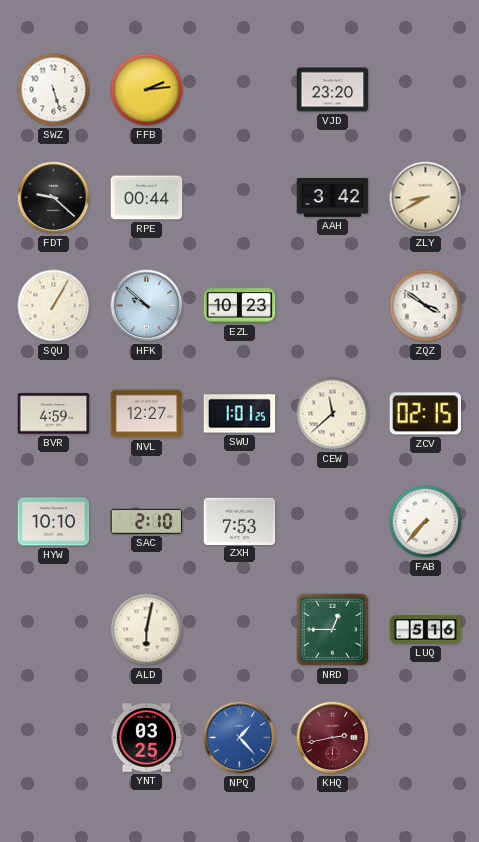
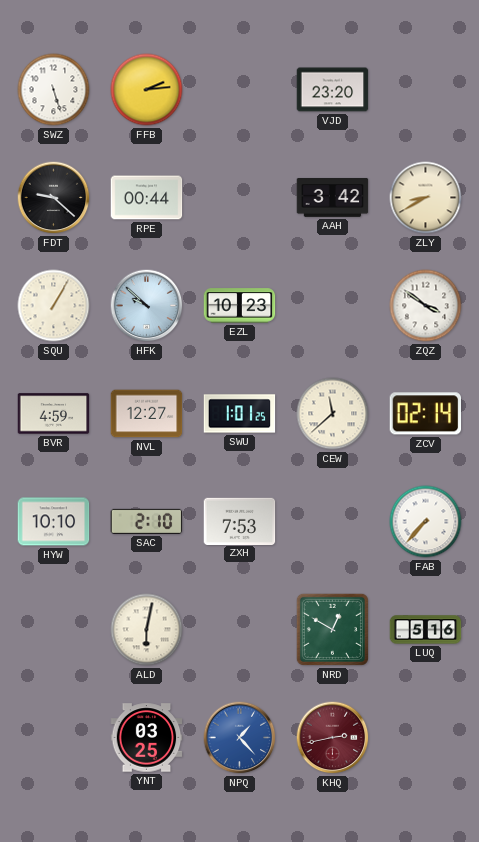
ZCV: 02:15 -> 02:14 (426, 414)
NRD: 12:45 -> 12:50 (332, 629)
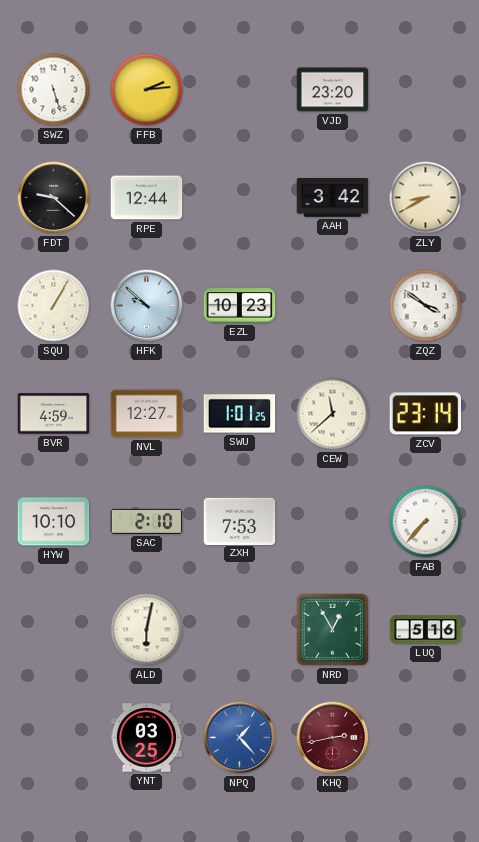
RPE: 00:44 -> 12:44 (147, 198)
ZCV: 02:14 -> 23:14 (426, 414)
NRD: 12:50 -> 12:55 (332, 629)
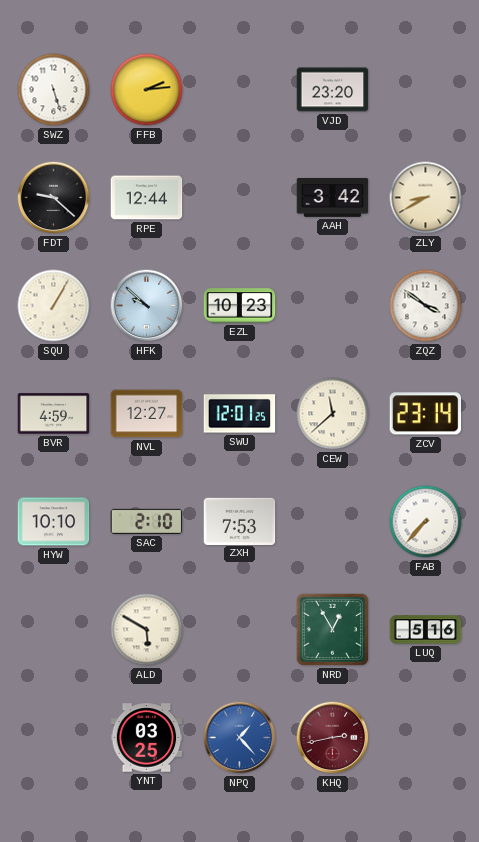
SWU: 1:01 -> 12:01 (240, 414)
ALD: 6:02 -> 5:50 (147, 630)
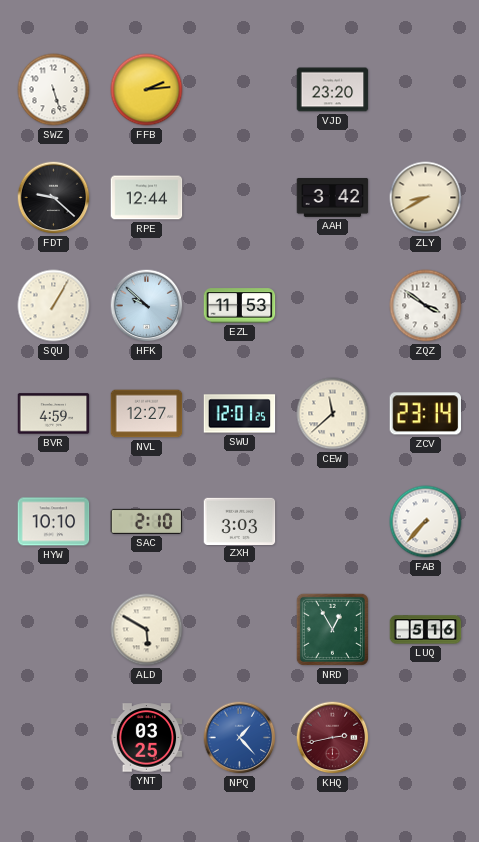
EZL: 10:23 -> 11:53 (240, 306)
ZXH: 7:53 -> 3:03 (240, 521)
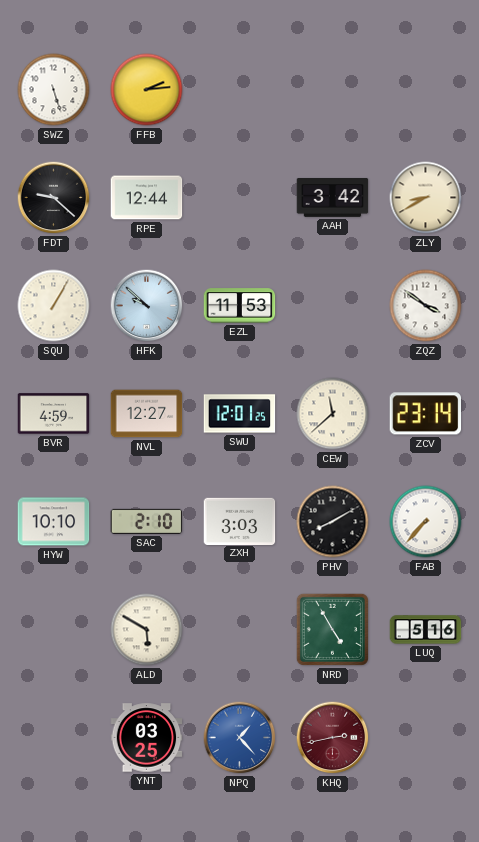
VJD: 23:20 -> none (333, 90)
PHV: none -> 8:10 (333, 522)
NRD: 12:55 -> 4:55 (332, 629)
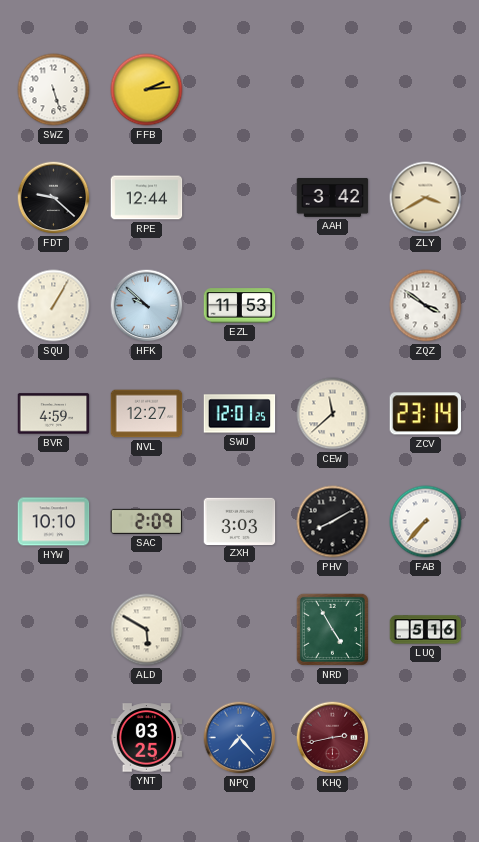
ZLY: 8:40 -> 3:40 (426, 198)
SAC: 2:10 -> 2:09 (147, 521)
NPQ: 1:23 -> 7:23 (240, 738)
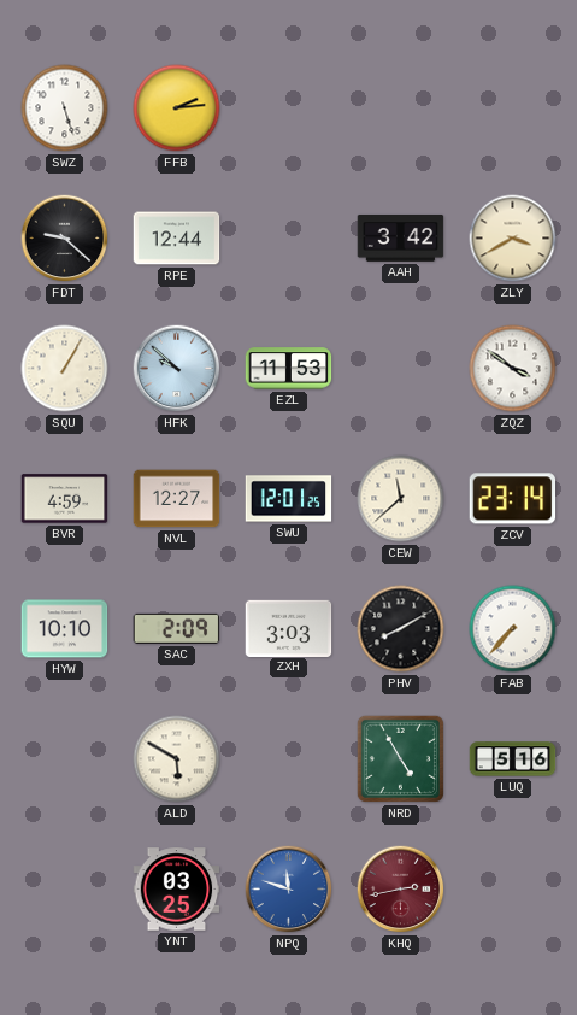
NPQ: 7:23 -> 11:48 (289, 890)
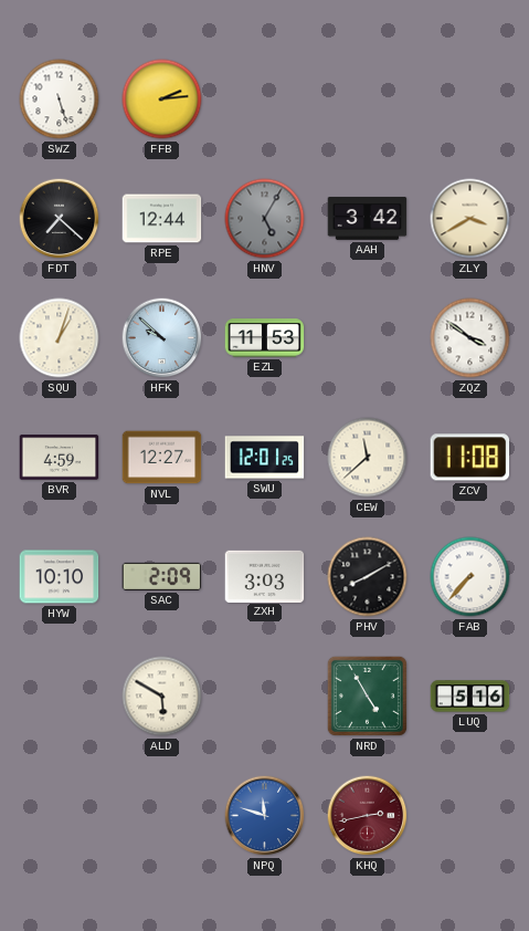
FDT: 9:22 -> 7:22 (60, 219)
HNV: none -> 5:05 (265, 219)
SQU: 1:05 -> 1:03 (60, 338)
ZCV: 23:14 -> 11:08 (470, 458)
YNT: 03:25 -> none (177, 890)
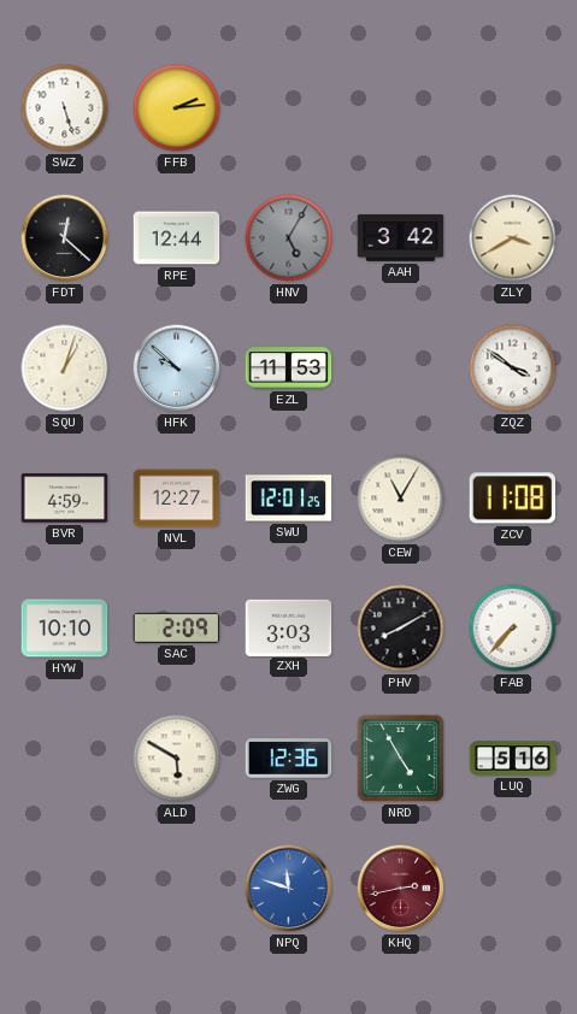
FDT: 7:22 -> 12:22 (65, 238)
CEW: 11:38 -> 11:05 (401, 499)
ZWG: none -> 12:36 (289, 759)
